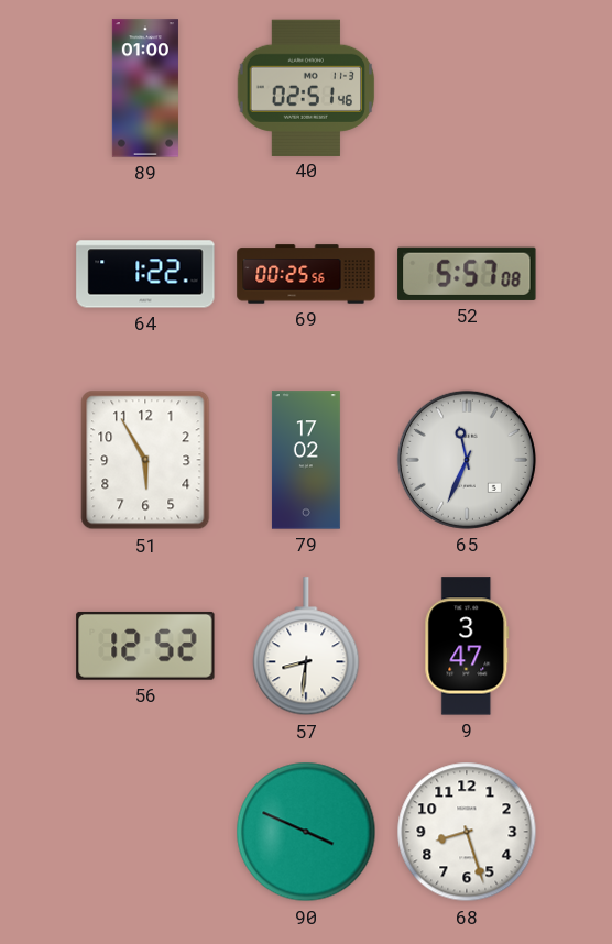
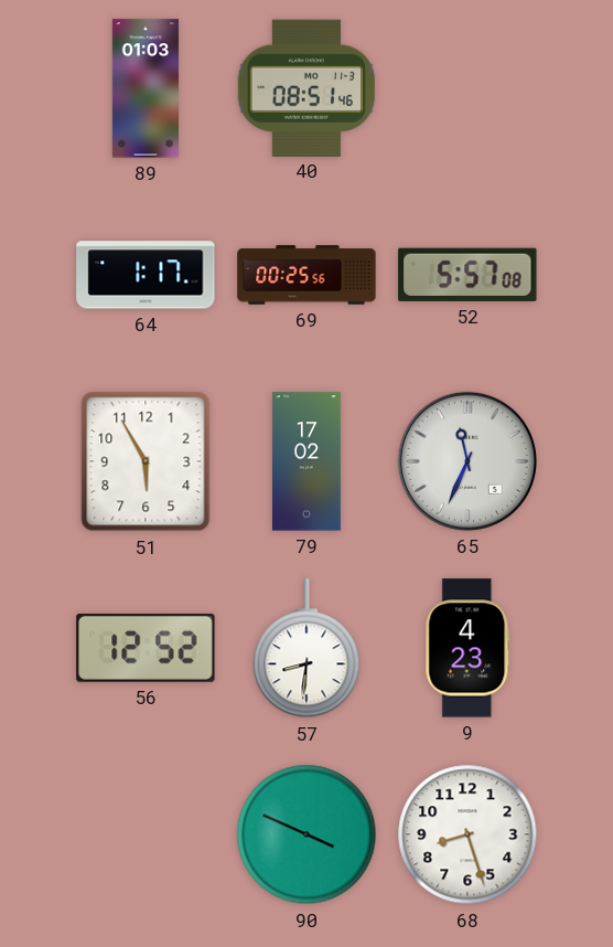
89: 01:00 -> 01:03 (146, 88)
40: 02:51 -> 08:51 (306, 87)
64: 1:22 -> 1:17 (146, 275)
9: 3:47 -> 4:23 (467, 648)
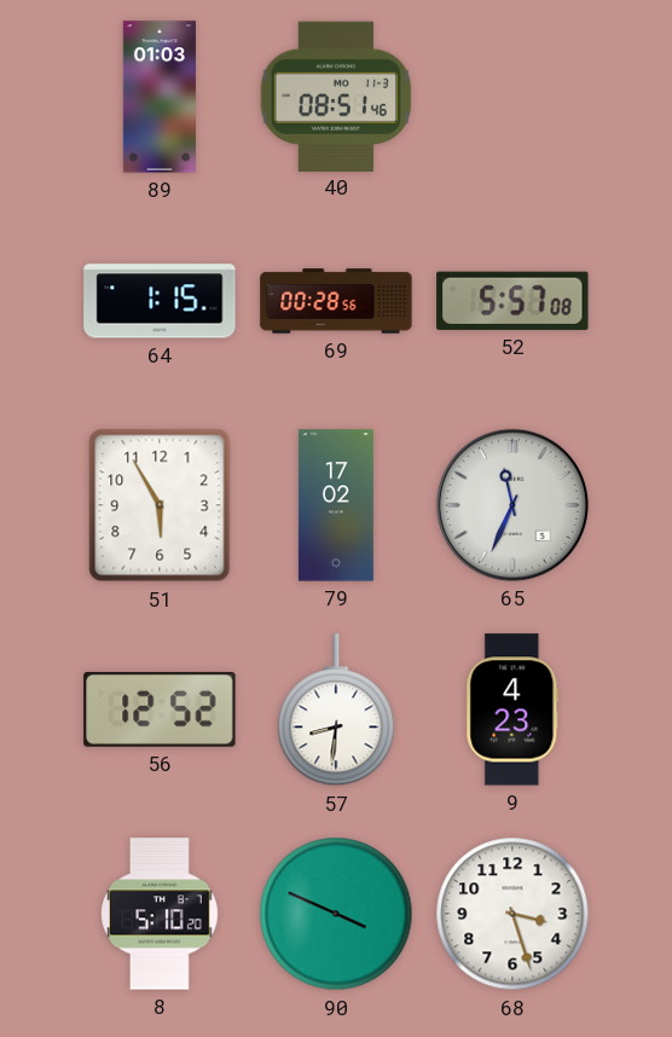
64: 1:17 -> 1:15 (160, 301)
69: 00:25 -> 00:28 (336, 301)
8: none -> 5:10 (161, 914)
68: 8:27 -> 3:27 (512, 914)
